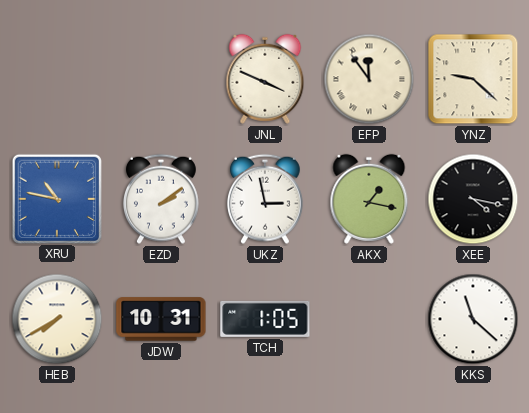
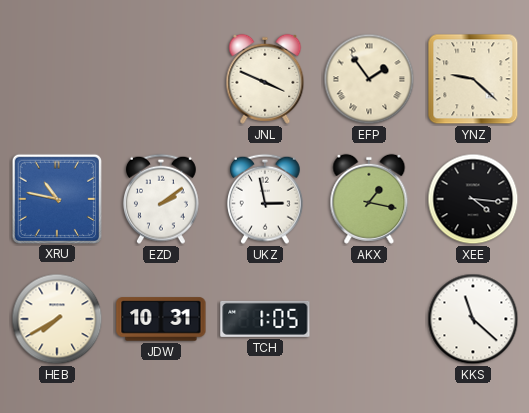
EFP: 11:54 -> 1:54 (369, 79)
XEE: 4:17 -> 4:16 (473, 199)
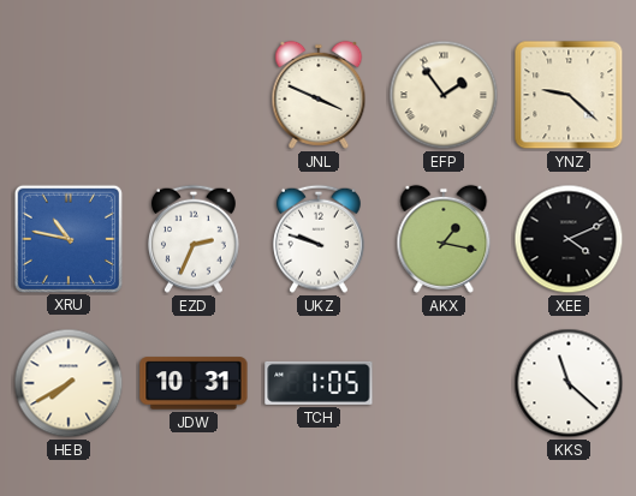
EZD: 2:09 -> 2:34 (194, 239)
UKZ: 2:58 -> 9:48 (319, 239)
XEE: 4:16 -> 4:11 (569, 239)
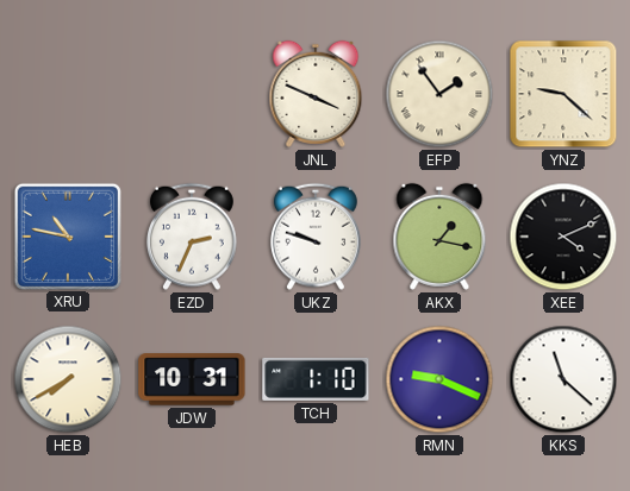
TCH: 1:05 -> 1:10 (316, 379)
RMN: none -> 9:19 (439, 379)
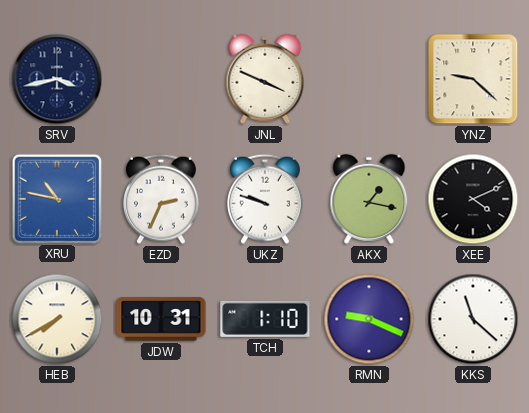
SRV: none -> 3:43 (57, 79)
EFP: 1:54 -> none (439, 94)
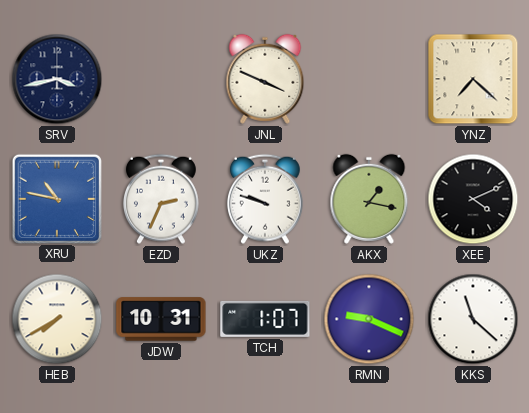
YNZ: 9:22 -> 7:22 (473, 79)
TCH: 1:10 -> 1:07 (265, 319)
